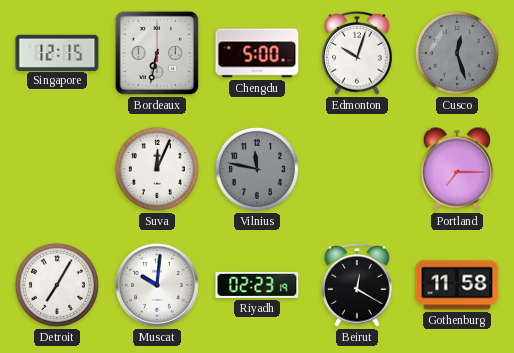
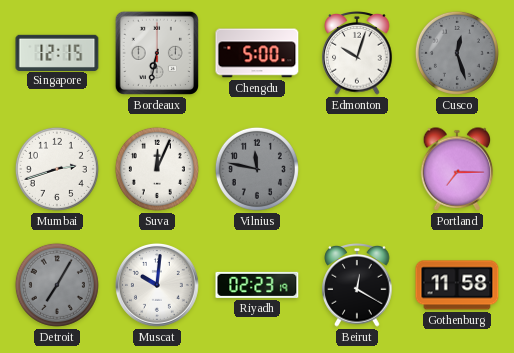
Mumbai: none -> 2:42 (57, 169)
Detroit dial: white -> grey (57, 285)
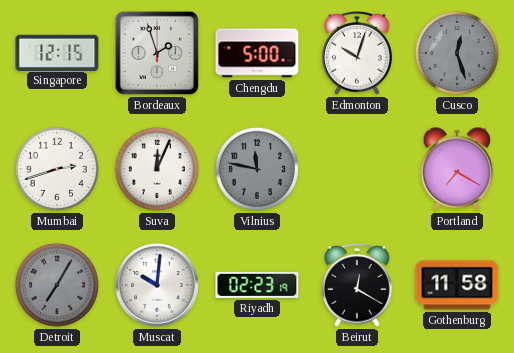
Bordeaux: 6:32 -> 1:57 (157, 53)
Portland: 7:15 -> 7:20 (457, 169)
